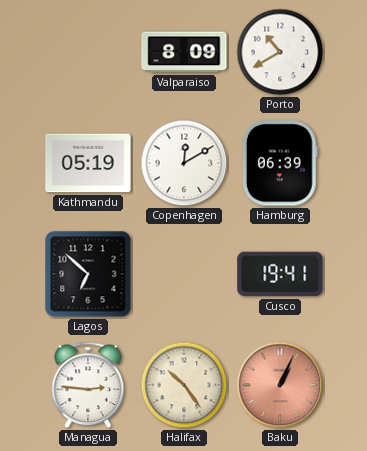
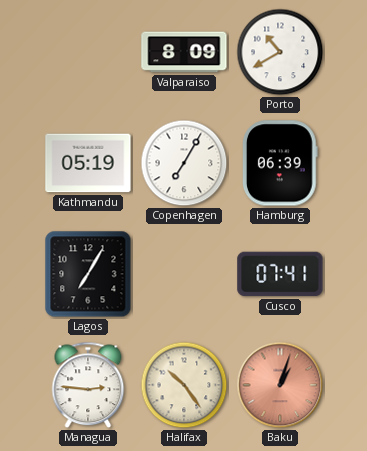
Copenhagen: 12:10 -> 7:05 (184, 163)
Lagos: 6:52 -> 7:05 (88, 274)
Cusco: 19:41 -> 07:41 (280, 274)
Baku: 1:04 -> 1:03 (280, 385)
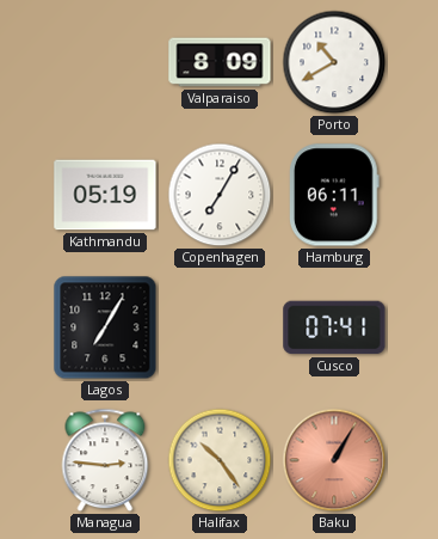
Hamburg: 06:39 -> 06:11 (334, 195)
Baku: 1:03 -> 1:05 (334, 460)
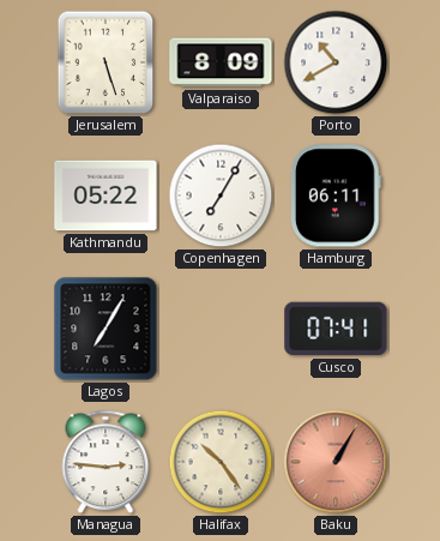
Jerusalem: none -> 5:27 (106, 62)
Kathmandu: 05:19 -> 05:22 (106, 196)
